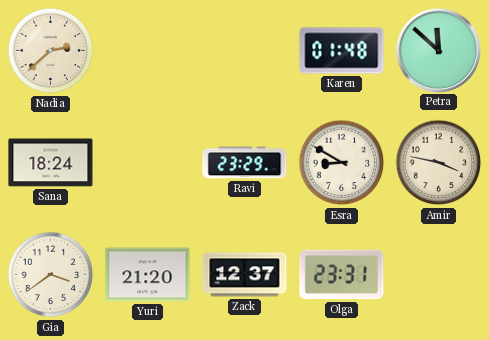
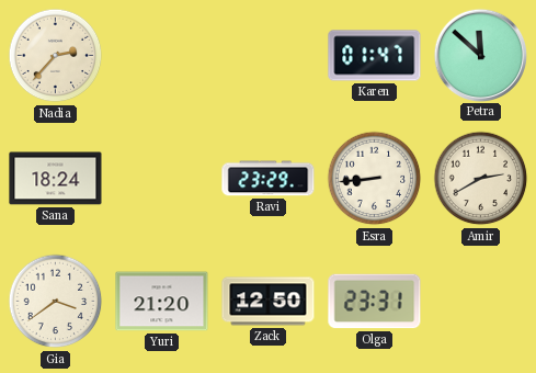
Nadia: 2:38 -> 2:37 (56, 56)
Karen: 01:48 -> 01:47 (375, 56)
Esra: 8:50 -> 8:44 (375, 179)
Amir: 3:47 -> 2:40 (481, 179)
Zack: 12:37 -> 12:50 (269, 302)
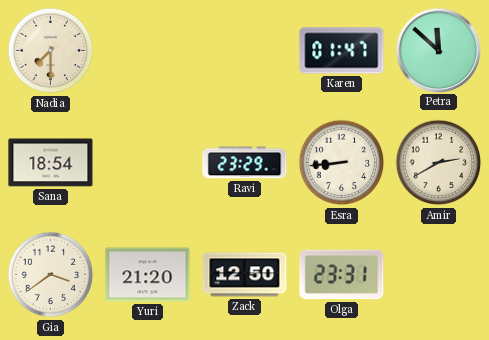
Nadia: 2:37 -> 7:30 (51, 51)
Sana: 18:24 -> 18:54 (51, 163)
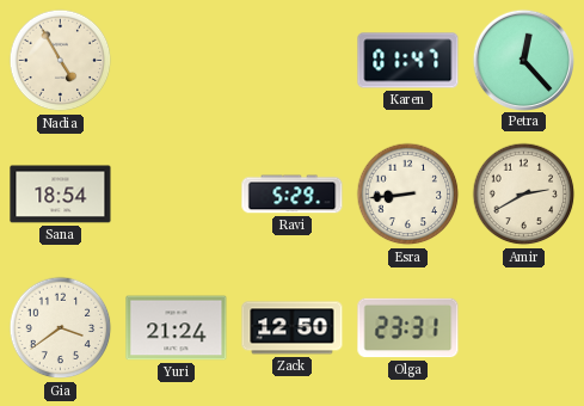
Nadia: 7:30 -> 4:55 (61, 61)
Petra: 11:52 -> 12:23 (523, 60)
Ravi: 23:29 -> 5:29 (293, 195)
Yuri: 21:20 -> 21:24 (177, 328)
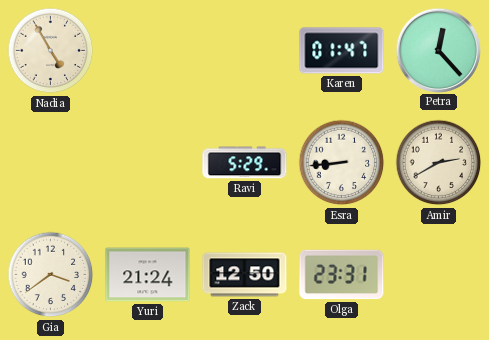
Sana: 18:54 -> none (61, 195)
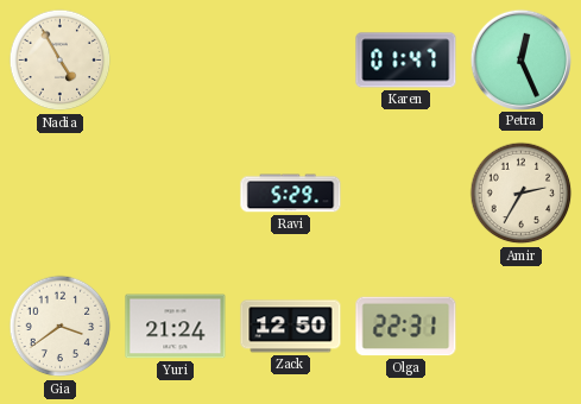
Petra: 12:23 -> 12:26 (520, 59)
Esra: 8:44 -> none (342, 163)
Amir: 2:40 -> 2:35 (522, 194)
Olga: 23:31 -> 22:31 (406, 327)
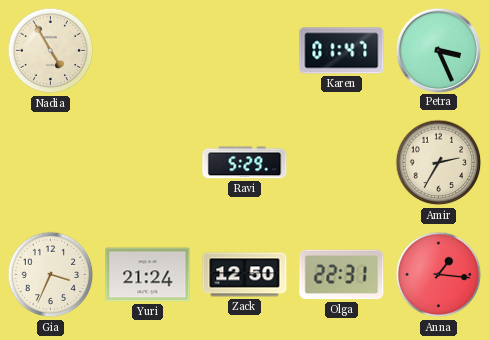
Petra: 12:26 -> 3:26 (438, 50)
Gia: 3:39 -> 3:34 (51, 275)
Anna: none -> 1:16 (439, 275)
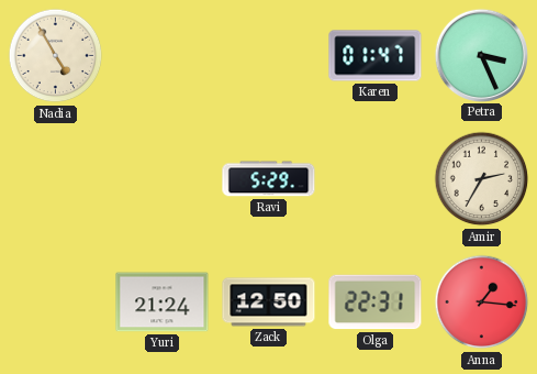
Gia: 3:34 -> none (51, 275)
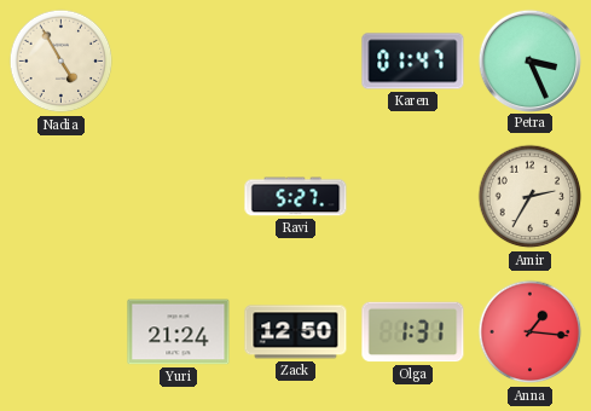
Ravi: 5:29 -> 5:27 (296, 197)
Olga: 22:31 -> 1:31 (413, 332)
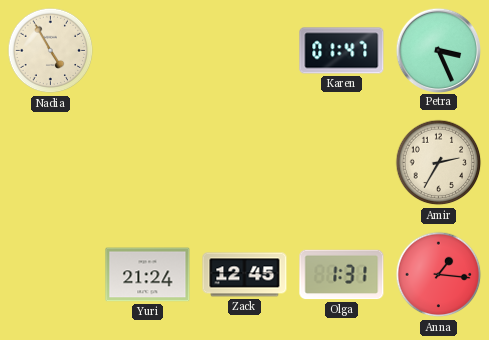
Ravi: 5:27 -> none (296, 197)
Zack: 12:50 -> 12:45 (245, 275)
